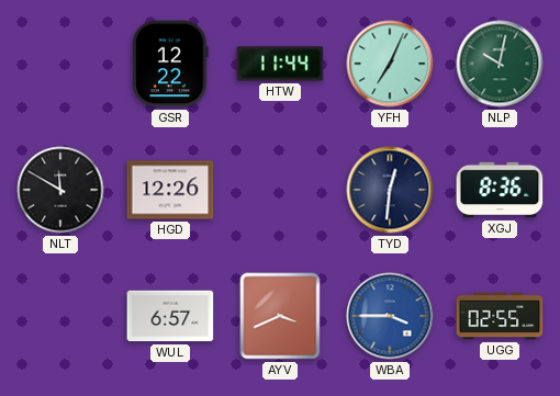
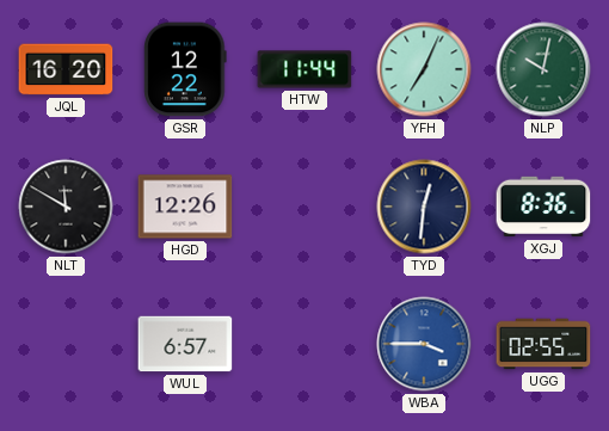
JQL: none -> 16:20 (66, 69)
AYV: 3:41 -> none (280, 316)
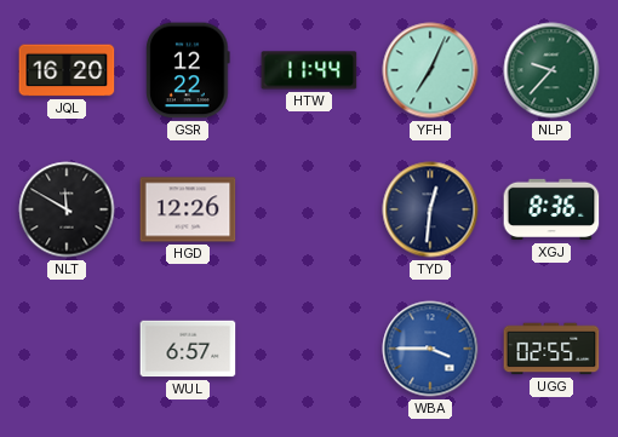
NLP: 10:02 -> 9:37 (551, 70)
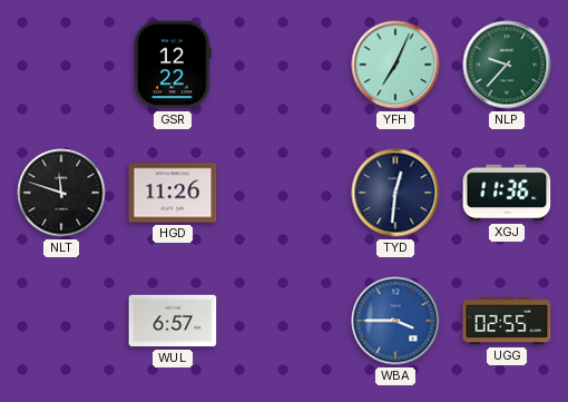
JQL: 16:20 -> none (67, 70)
HTW: 11:44 -> none (309, 70)
NLT: 11:50 -> 11:48 (61, 193)
HGD: 12:26 -> 11:26 (173, 193)
XGJ: 8:36 -> 11:36 (507, 193)
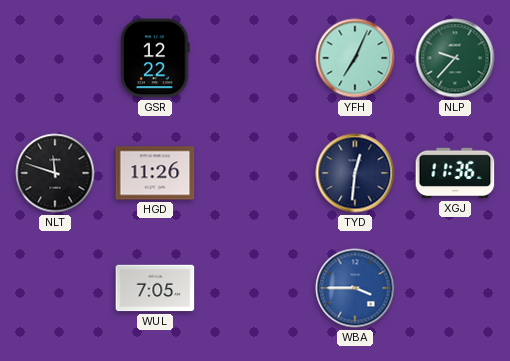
WUL: 6:57 -> 7:05 (155, 288)
UGG: 02:55 -> none (507, 321)
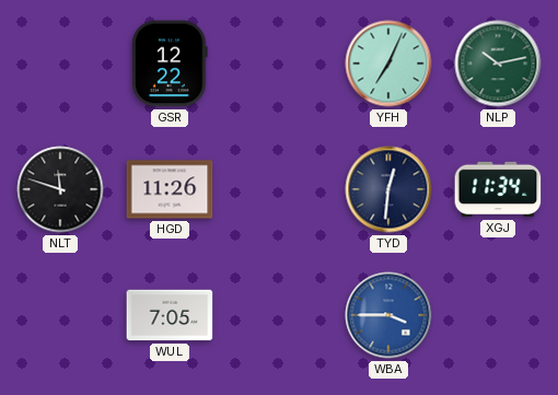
NLP: 9:37 -> 10:13 (498, 63)
XGJ: 11:36 -> 11:34 (498, 189)
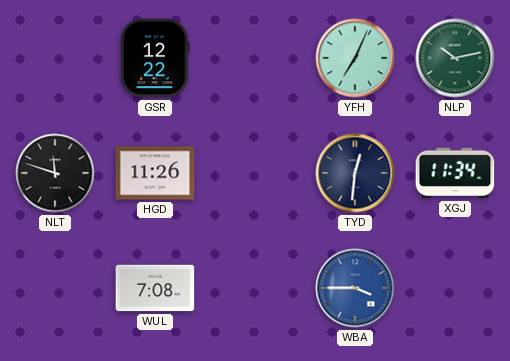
WUL: 7:05 -> 7:08 (155, 288)
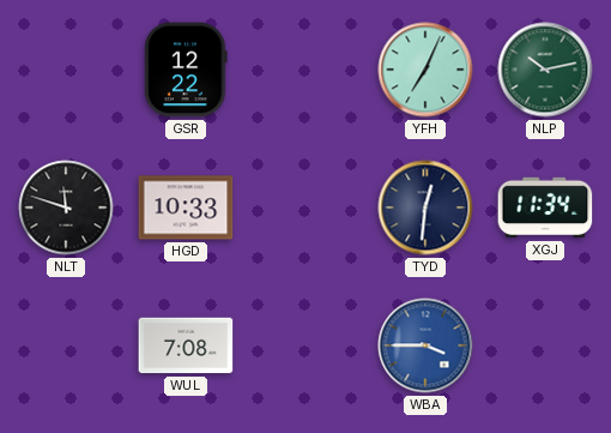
HGD: 11:26 -> 10:33 (186, 208)
